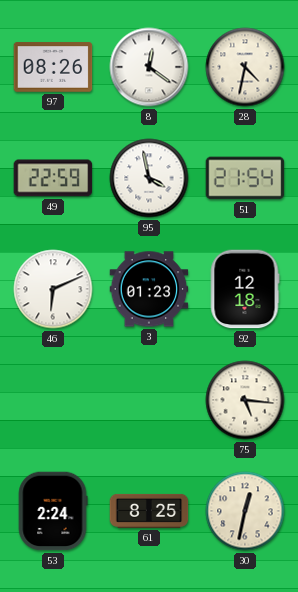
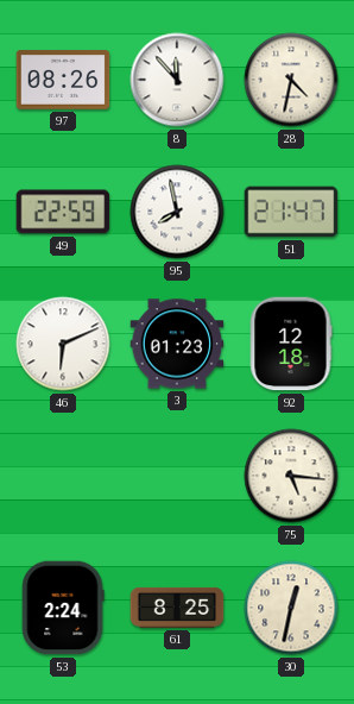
8: 12:21 -> 11:53 (177, 80)
95: 3:58 -> 7:58 (177, 212)
51: 21:54 -> 21:47 (291, 212)
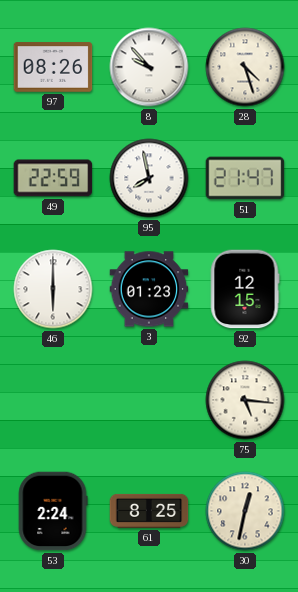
8: 11:53 -> 9:53 (149, 67)
28: 4:32 -> 4:27 (245, 67)
46: 6:11 -> 6:00 (53, 289)
92: 12:18 -> 12:15 (245, 289)
